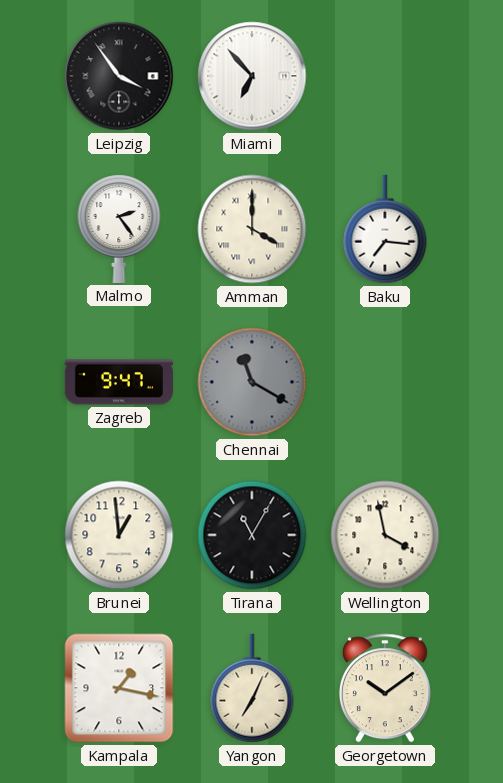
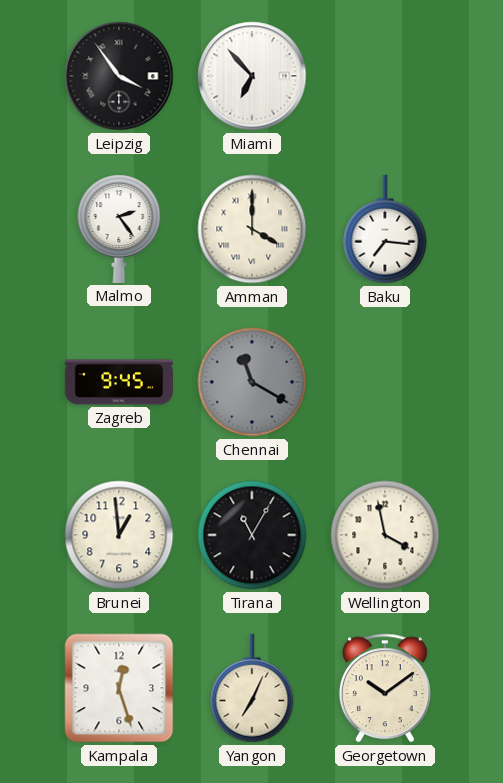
Zagreb: 9:47 -> 9:45 (118, 382)
Kampala: 1:17 -> 12:27 (119, 688)
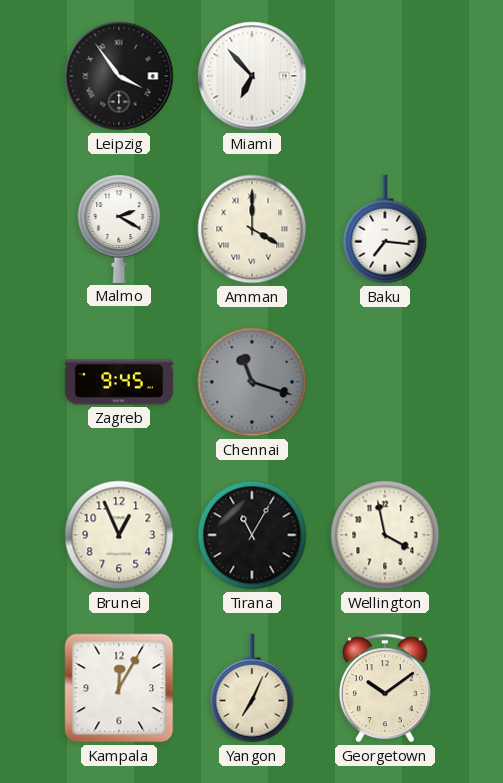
Malmo: 2:24 -> 2:20 (119, 229)
Chennai: 11:20 -> 11:18 (252, 382)
Brunei: 12:59 -> 12:56 (119, 535)
Kampala: 12:27 -> 12:05 (119, 688)
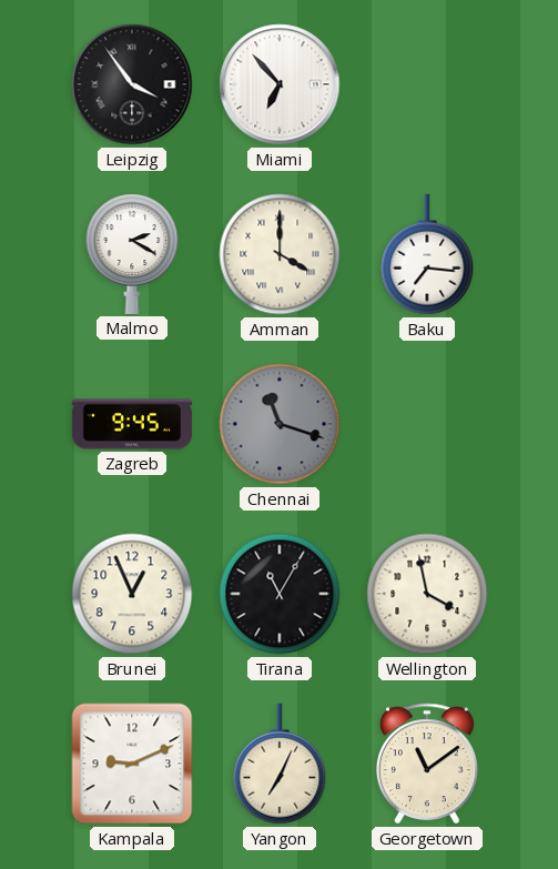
Kampala: 12:05 -> 9:11 (132, 764)
Georgetown: 10:09 -> 11:09 (427, 764)
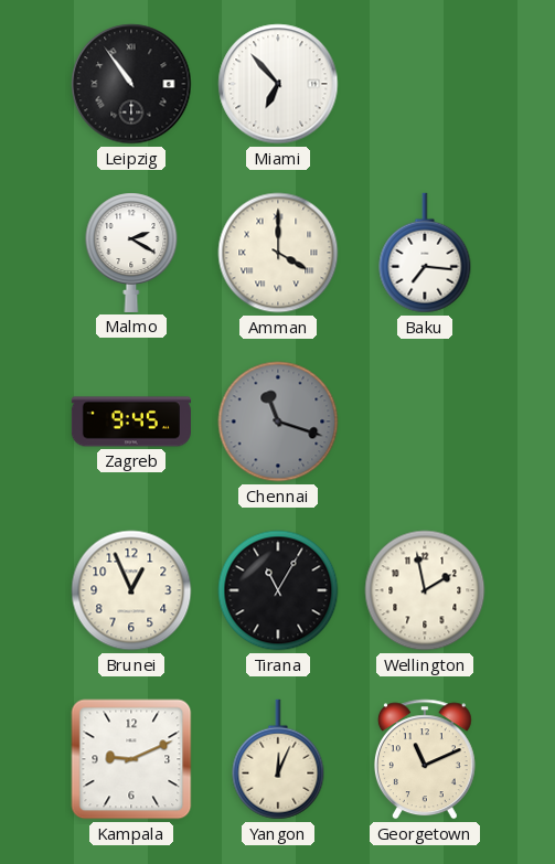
Leipzig: 3:54 -> 10:54 (131, 84)
Wellington: 3:58 -> 1:58 (425, 590)
Yangon: 7:04 -> 12:04 (278, 759)
Georgetown: 11:09 -> 11:11 (425, 759)
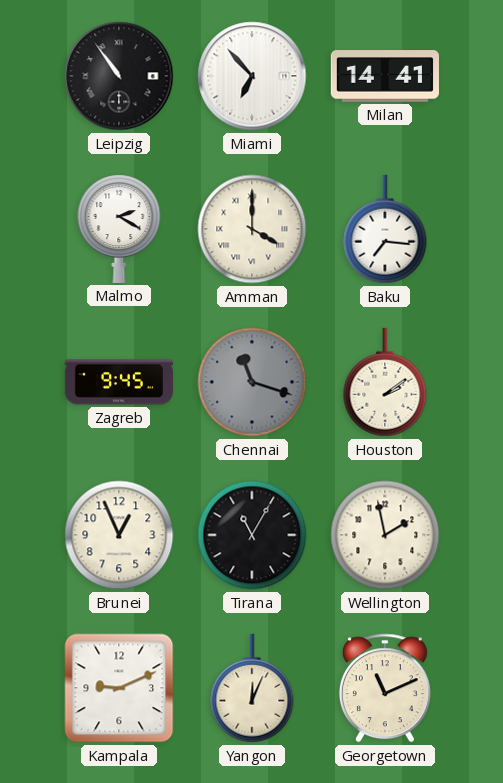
Milan: none -> 14:41 (385, 76)
Houston: none -> 2:09 (385, 382)
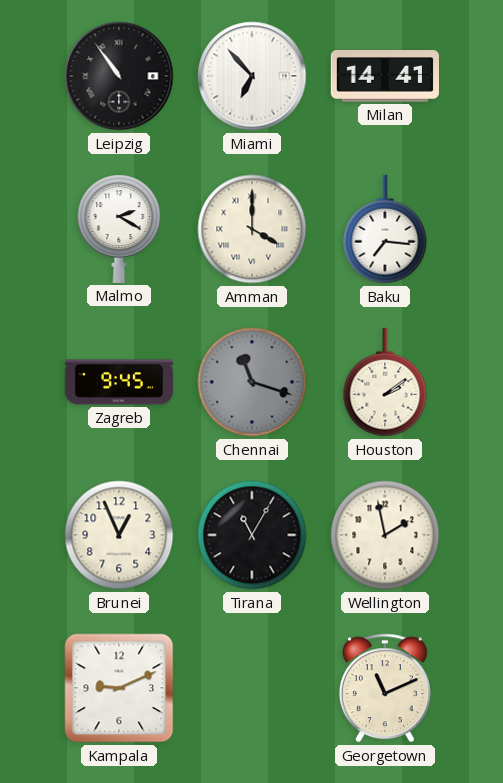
Yangon: 12:04 -> none (252, 688)
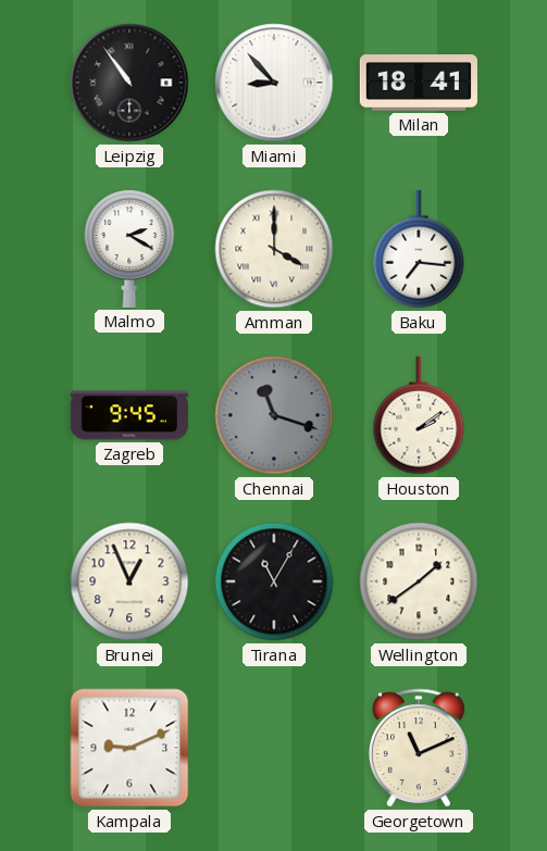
Miami: 6:53 -> 8:53 (274, 83)
Milan: 14:41 -> 18:41 (419, 83)
Wellington: 1:58 -> 1:39 (419, 581)
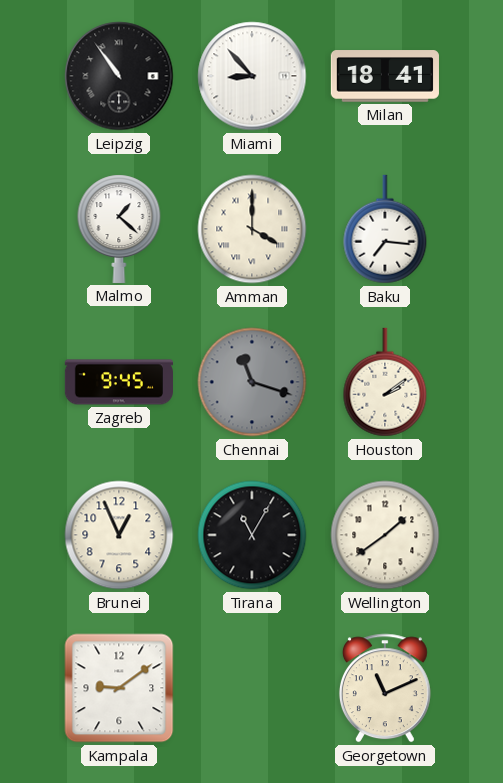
Malmo: 2:20 -> 1:22 (119, 229)
Kampala: 9:11 -> 9:09 (119, 688)
